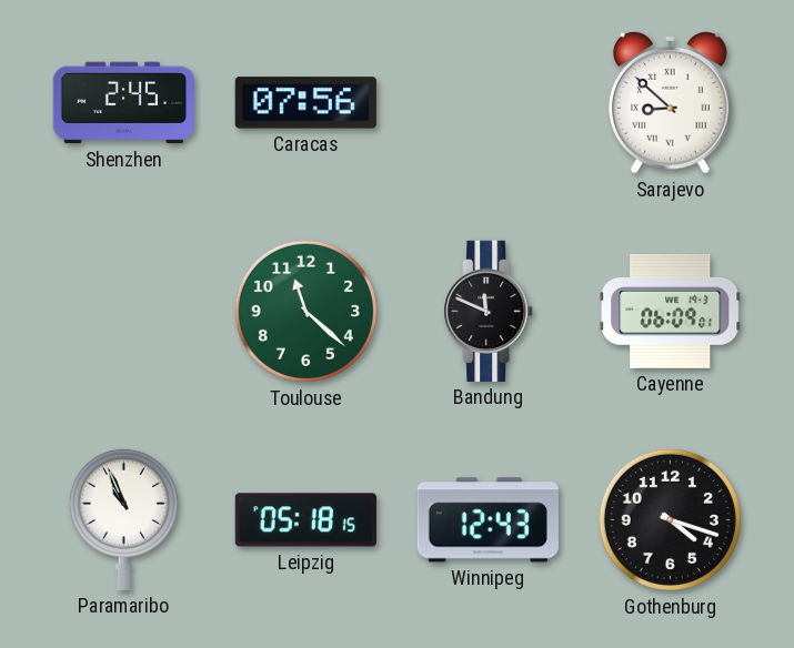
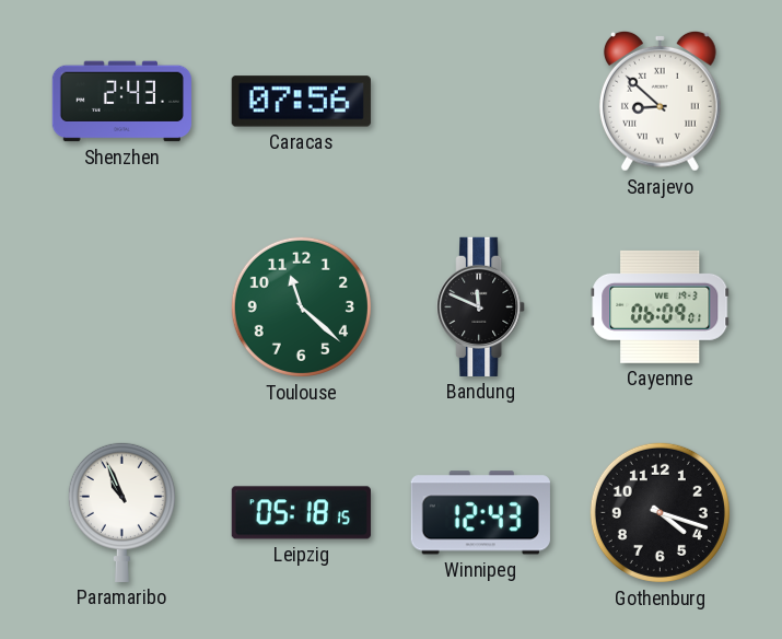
Shenzhen: 2:45 -> 2:43 (121, 102)
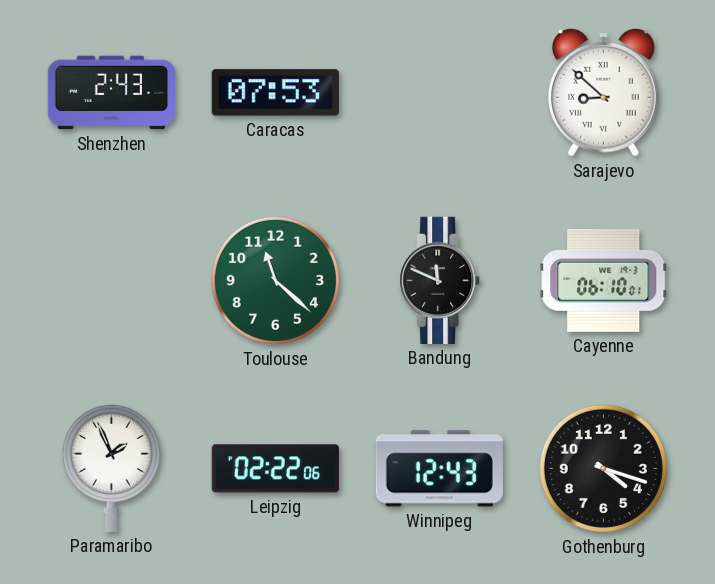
Caracas: 07:56 -> 07:53 (275, 93)
Cayenne: 06:09 -> 06:10 (604, 280)
Paramaribo: 10:56 -> 1:56 (111, 468)
Leipzig: 05:18 -> 02:22 (275, 469)
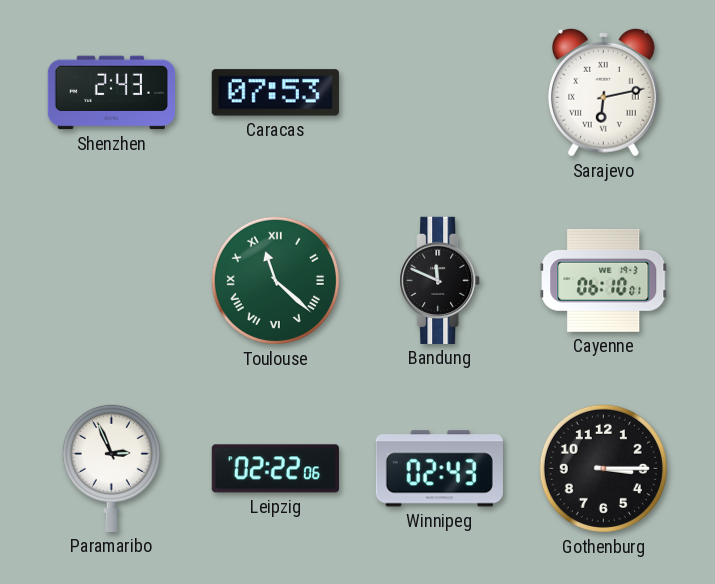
Sarajevo: 8:52 -> 6:13 (603, 92)
Toulouse numerals: Arabic -> Roman (275, 280)
Paramaribo: 1:56 -> 2:56 (111, 468)
Winnipeg: 12:43 -> 02:43 (439, 469)
Gothenburg: 4:18 -> 3:15 (603, 468)
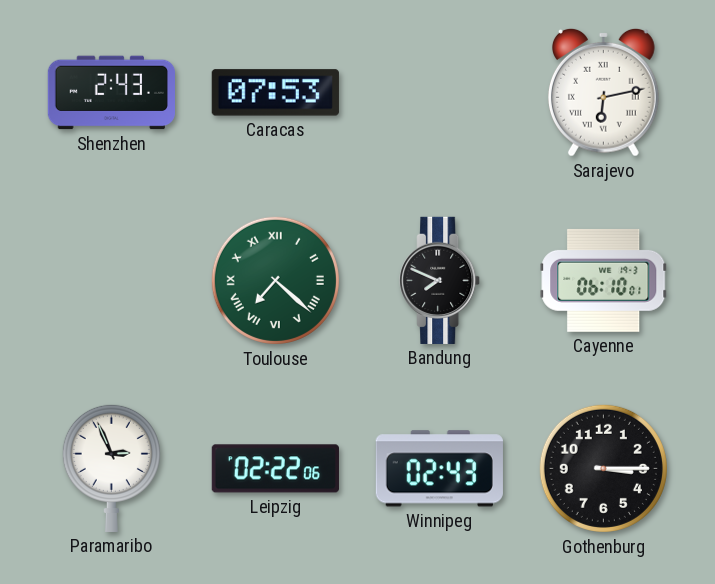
Toulouse: 11:22 -> 7:22 (275, 280)
Bandung: 11:49 -> 7:49 (440, 280)
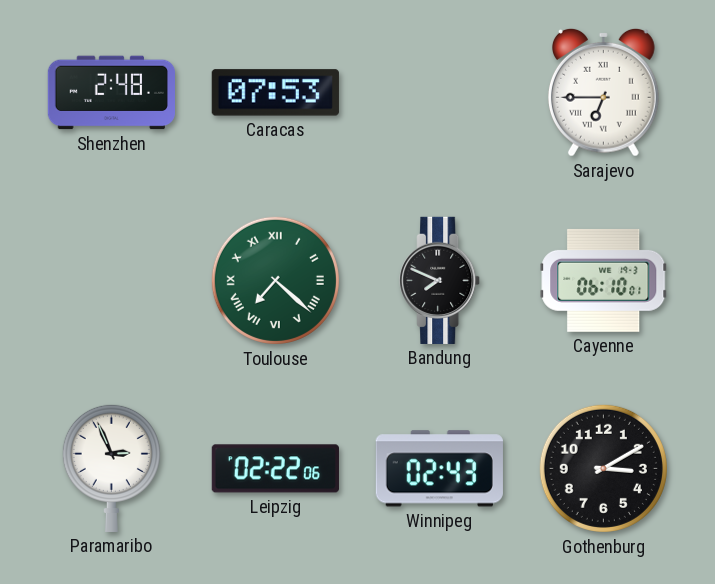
Shenzhen: 2:43 -> 2:48 (111, 93)
Sarajevo: 6:13 -> 6:45 (603, 92)
Gothenburg: 3:15 -> 3:10 (603, 468)
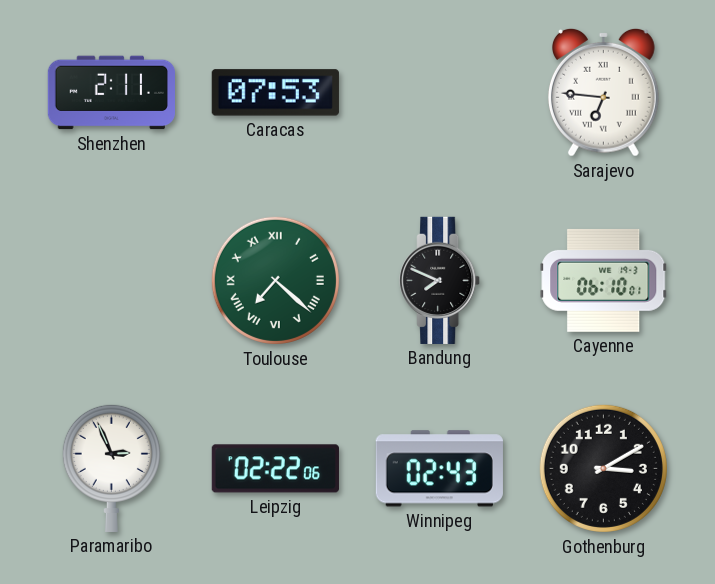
Shenzhen: 2:48 -> 2:11 (111, 93)
Sarajevo: 6:45 -> 6:46 (603, 92)
